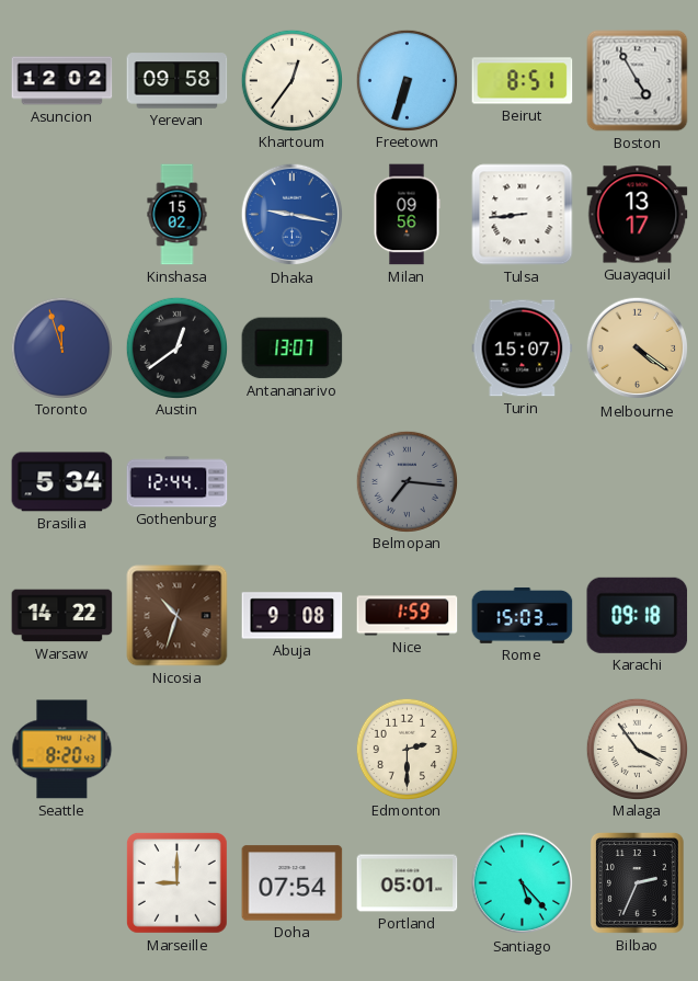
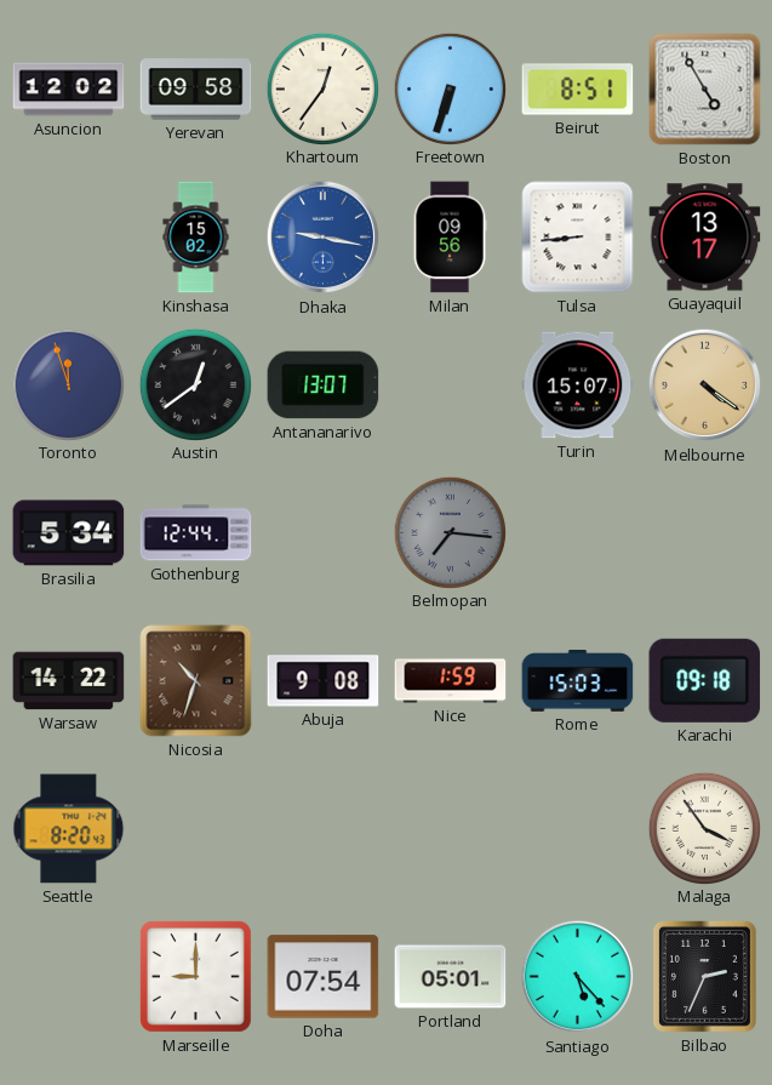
Edmonton: 2:30 -> none (407, 749)
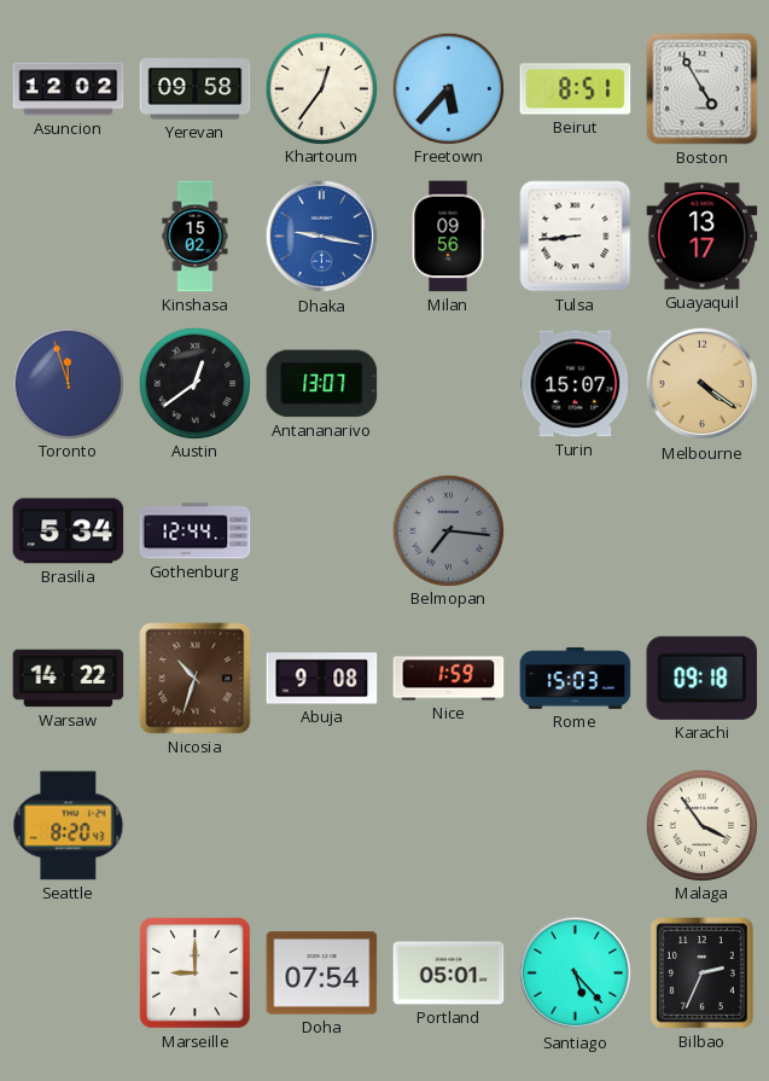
Freetown: 6:33 -> 5:37 (448, 88)
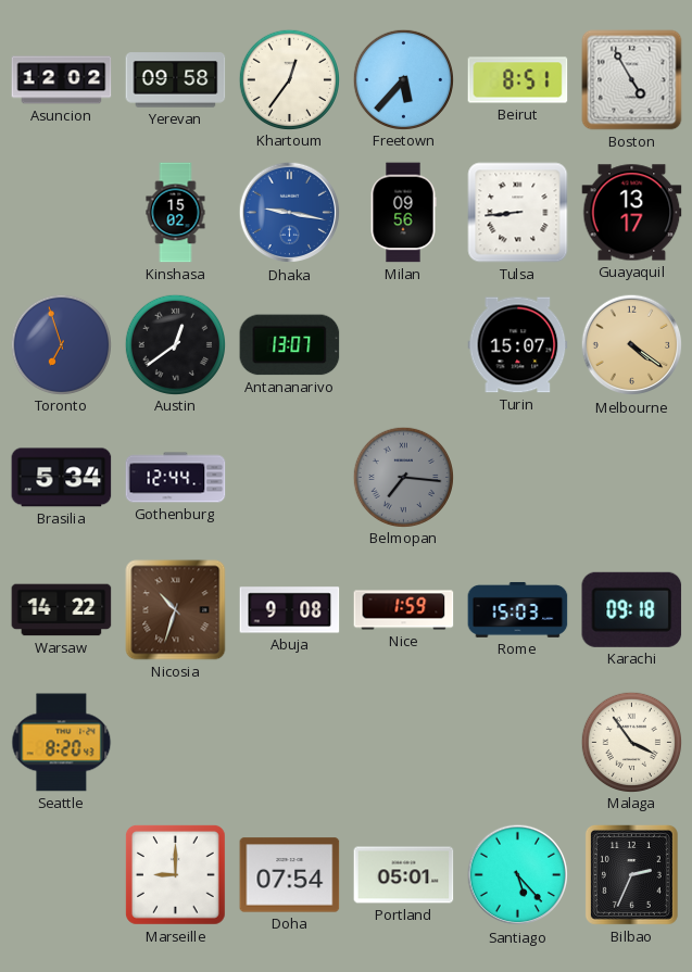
Toronto: 11:57 -> 6:57 (61, 344)
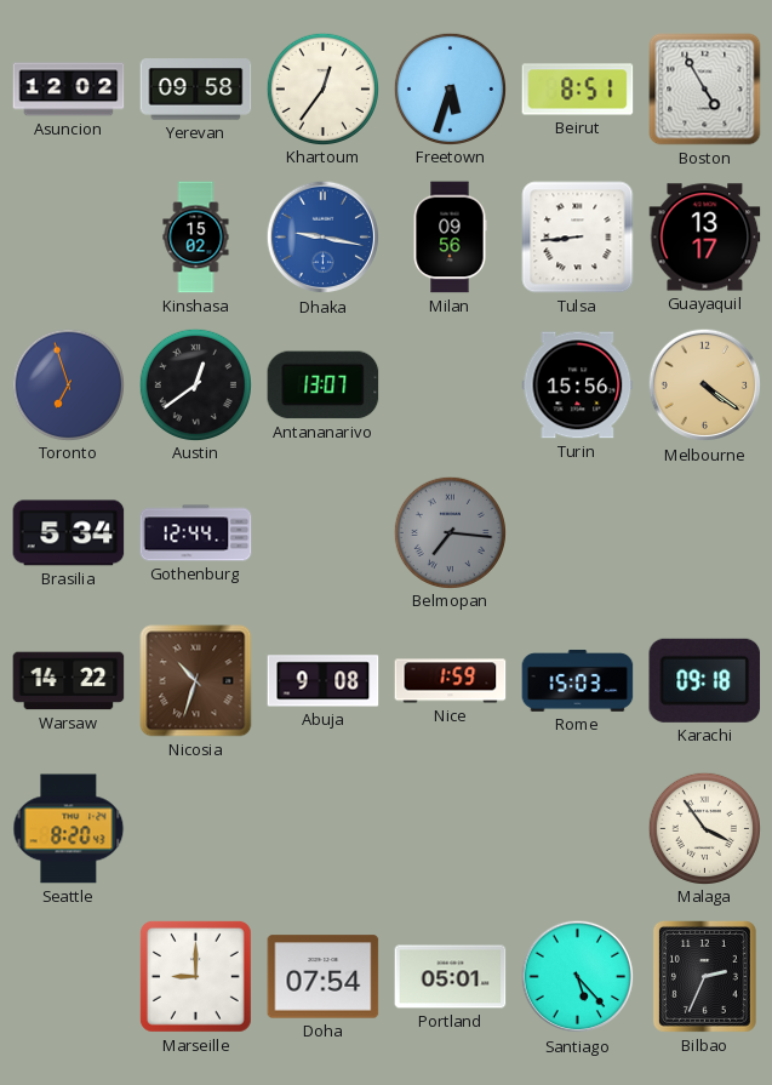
Freetown: 5:37 -> 5:33 (450, 88)
Turin: 15:07 -> 15:56 (578, 386)
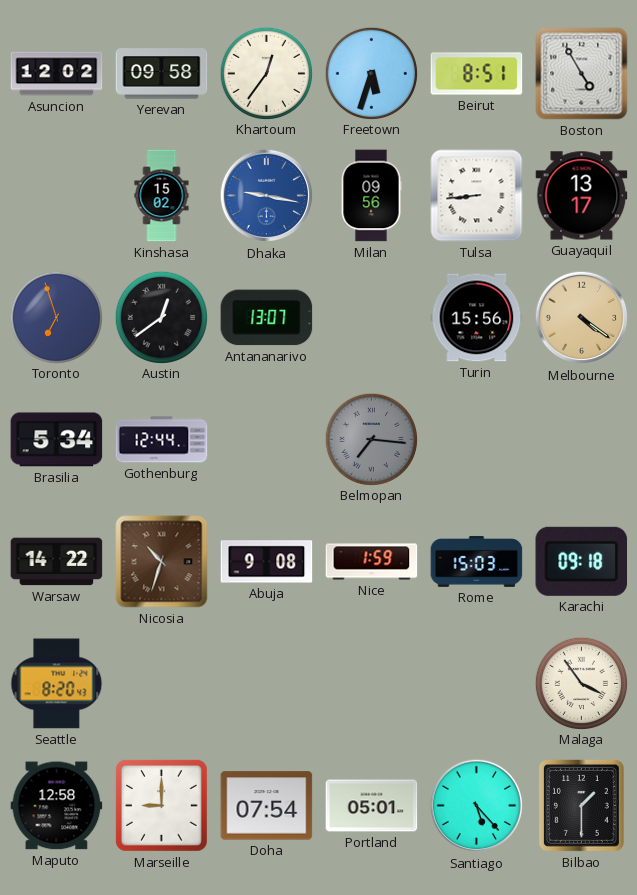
Maputo: none -> 12:58 (57, 806)
Bilbao: 2:34 -> 1:30 (581, 805)
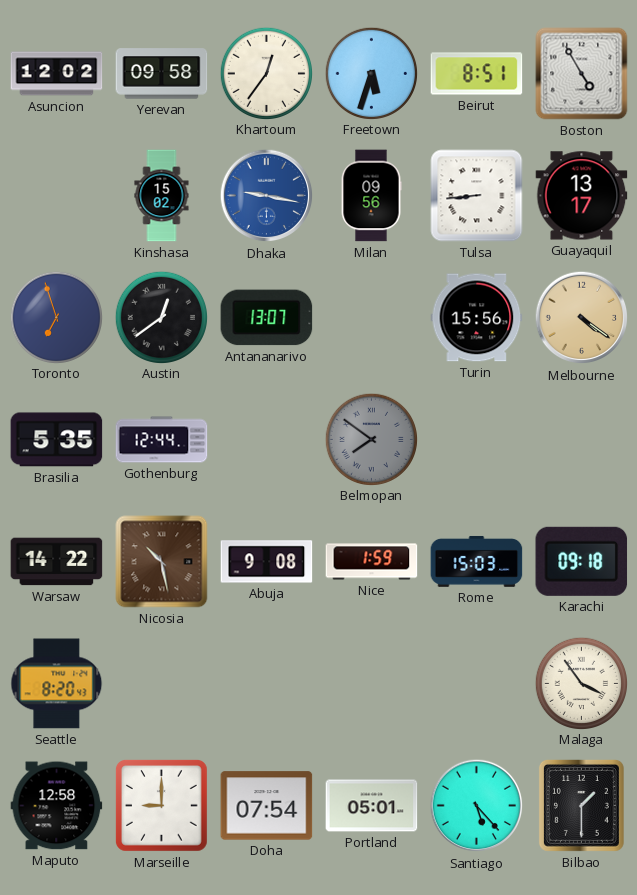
Brasilia: 5:34 -> 5:35 (57, 440)
Belmopan: 7:16 -> 7:51 (371, 439)
Nicosia: 10:33 -> 10:28 (162, 562)
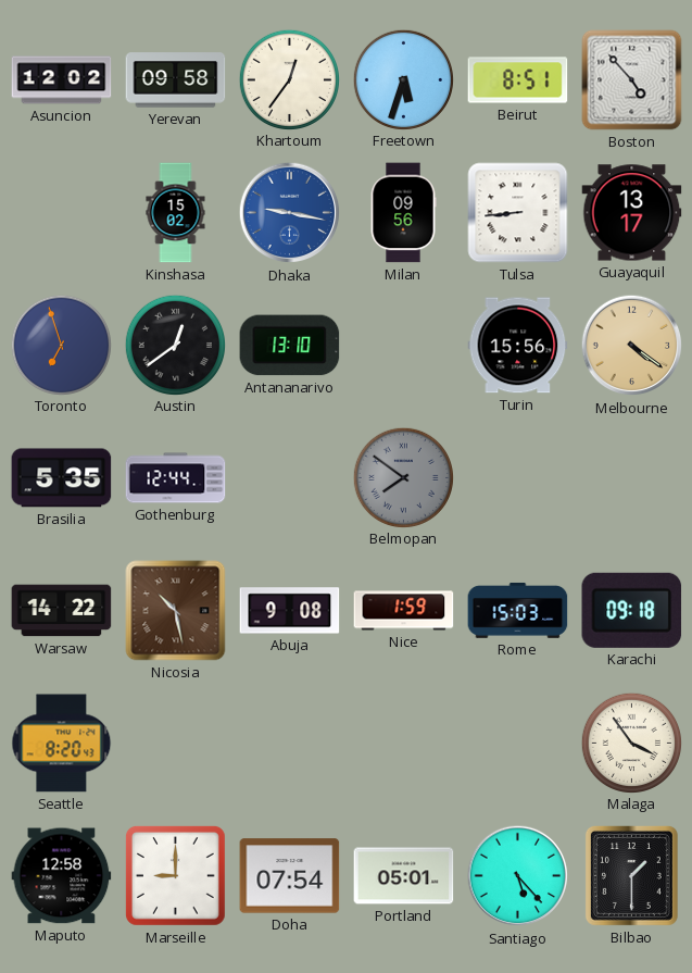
Boston: 4:55 -> 4:53 (632, 80)
Antananarivo: 13:07 -> 13:10 (290, 346)
